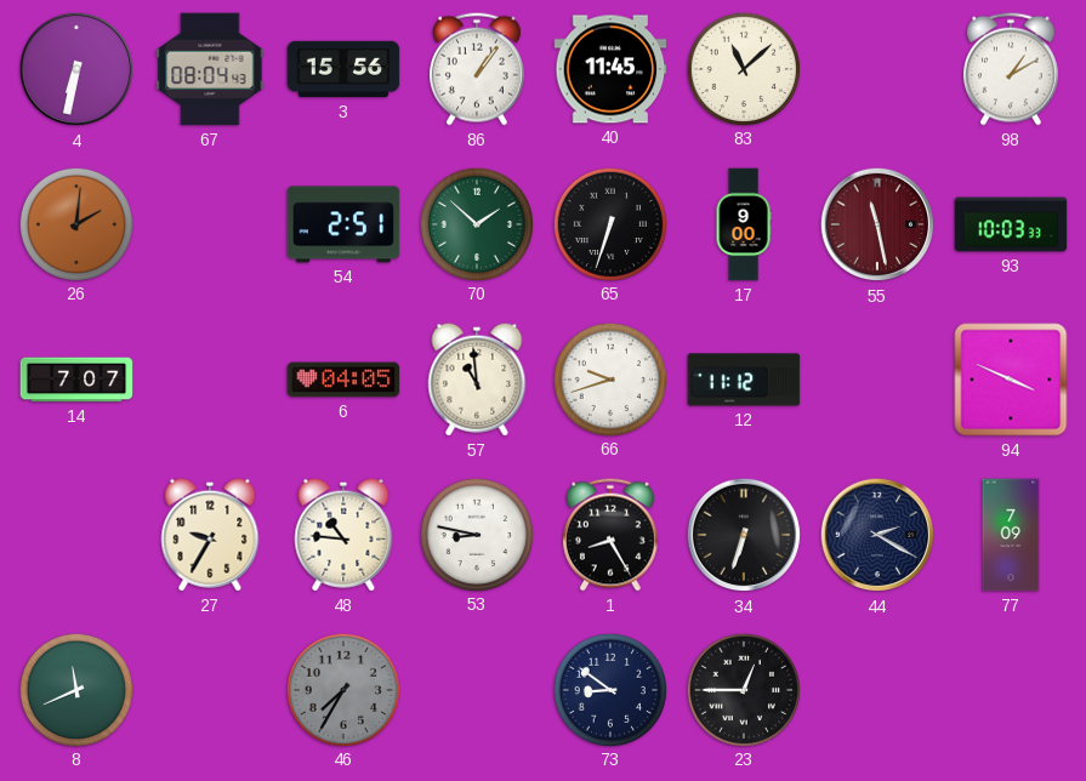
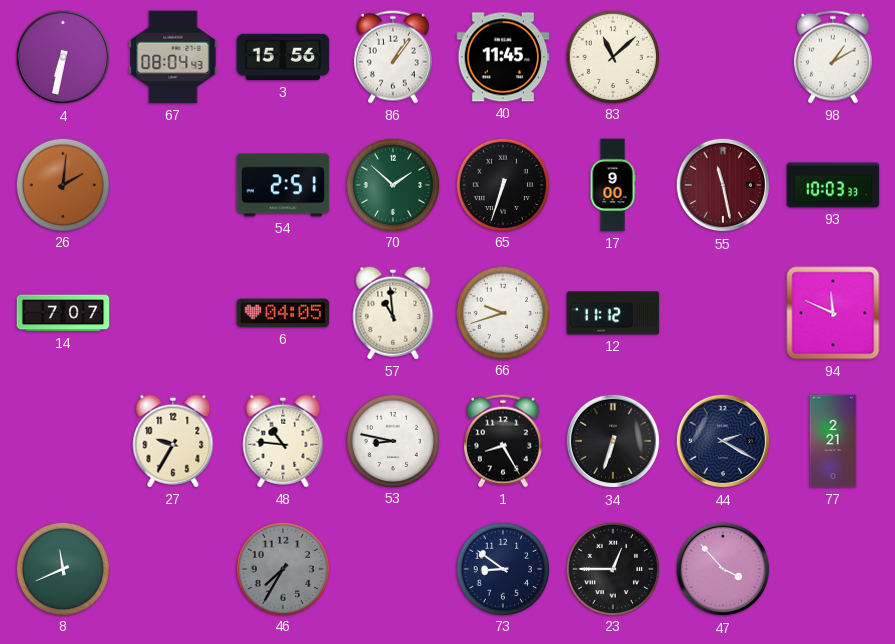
94: 3:49 -> 11:49 (833, 313)
77: 7:09 -> 2:21 (833, 441)
47: none -> 3:53 (723, 569)
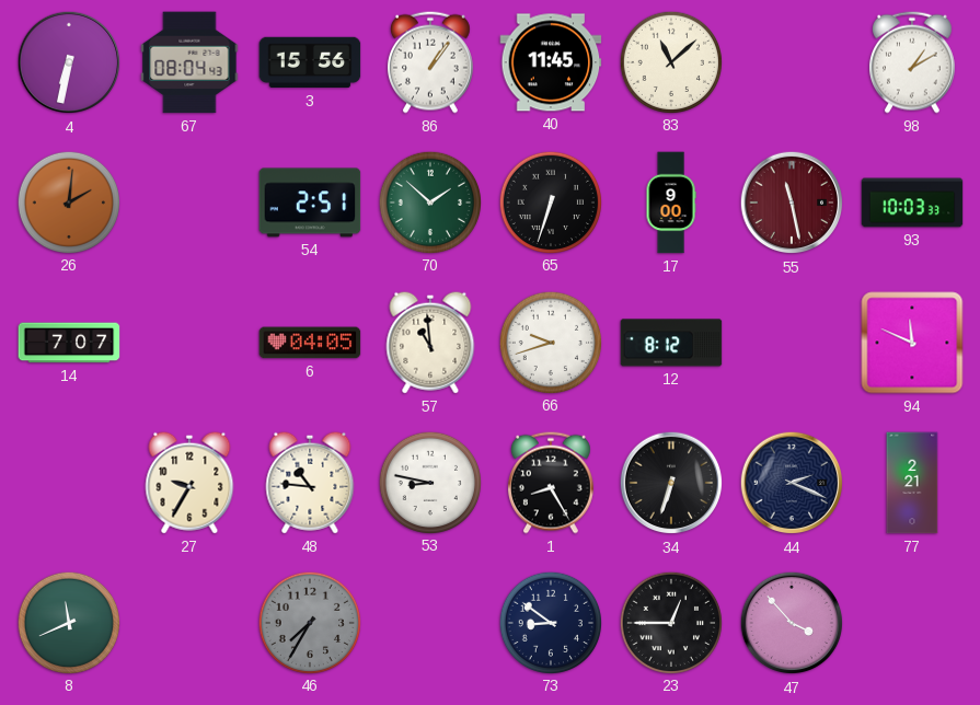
12: 11:12 -> 8:12 (671, 343)
44: 2:20 -> 2:19 (792, 483)
